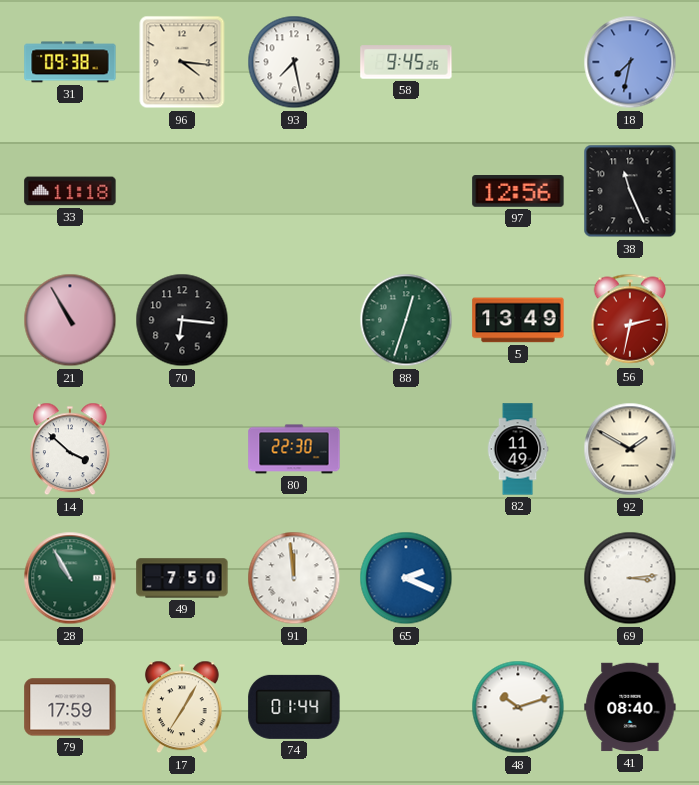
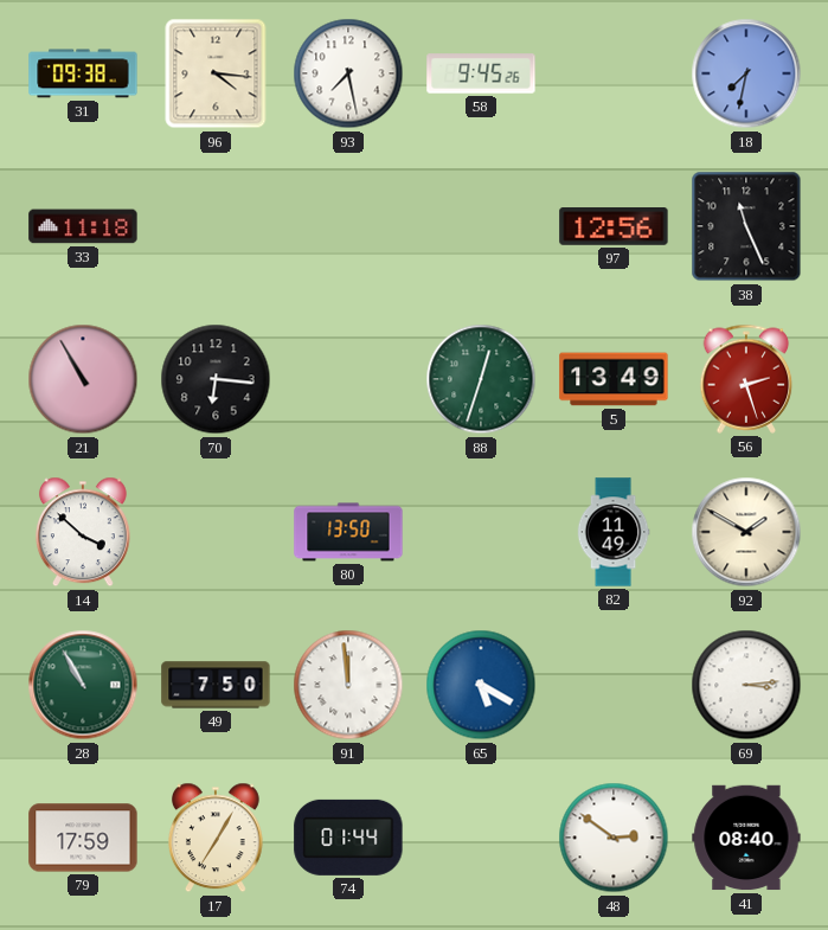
56: 2:32 -> 2:27 (746, 379)
80: 22:30 -> 13:50 (348, 532)
65: 2:19 -> 5:20 (481, 685)
48: 10:12 -> 2:51 (614, 838)
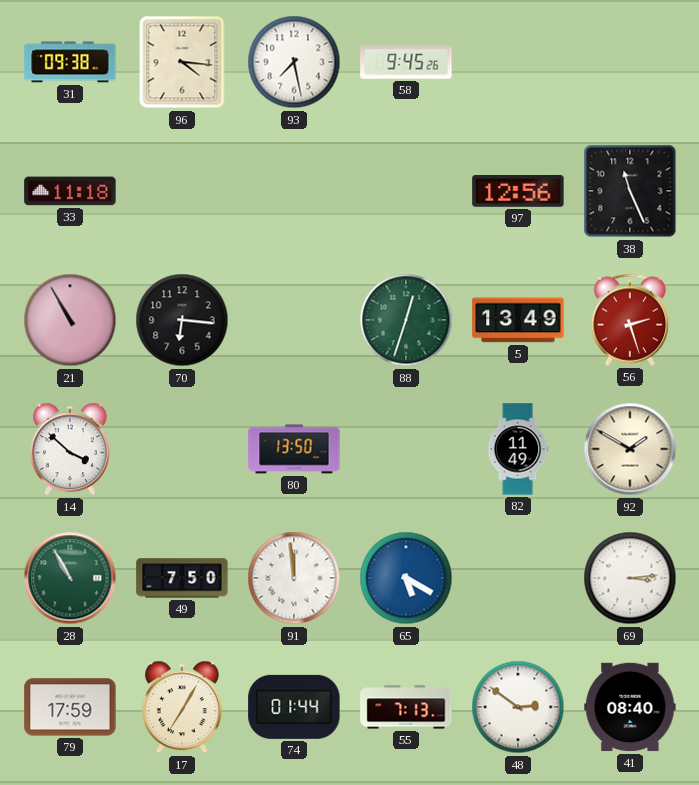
18: 7:32 -> none (746, 73)
55: none -> 7:13 (406, 707)
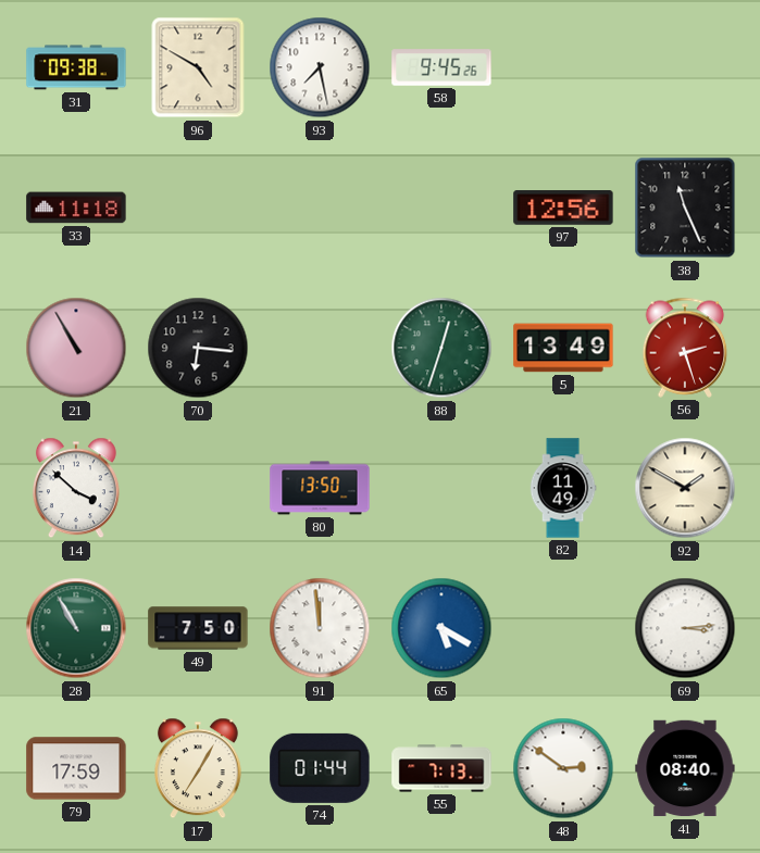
96: 4:16 -> 4:50 (198, 67)
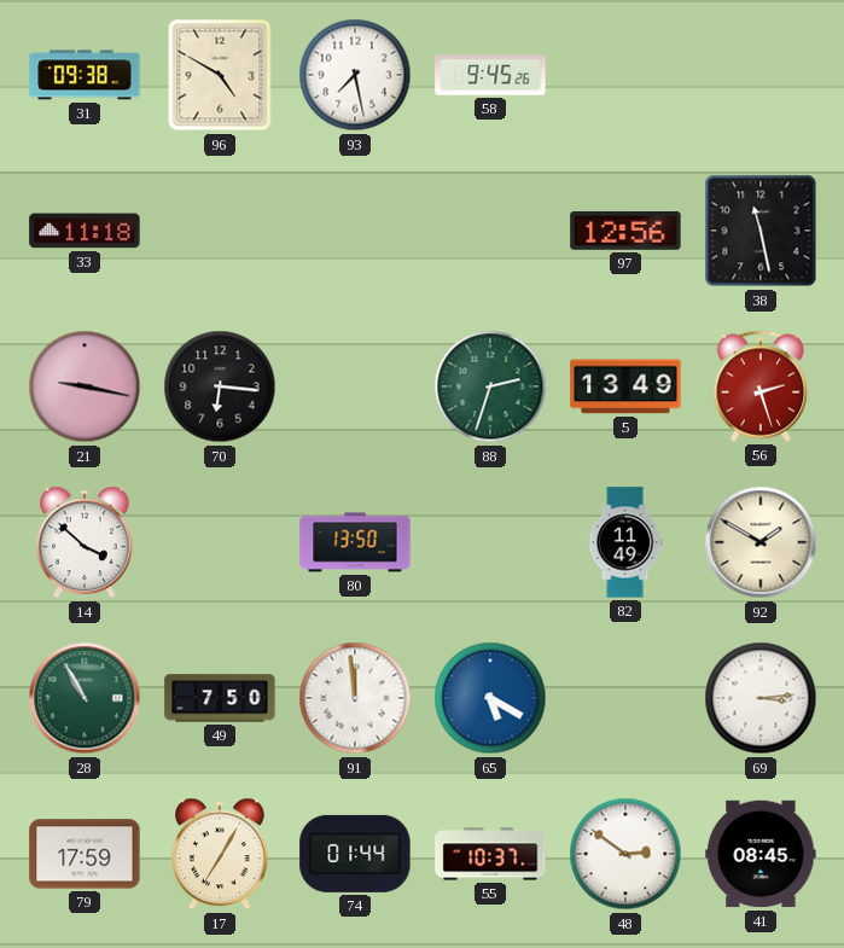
38: 11:26 -> 11:28 (761, 231)
21: 10:55 -> 9:17 (85, 386)
88: 12:33 -> 2:33 (490, 386)
55: 7:13 -> 10:37 (490, 854)
41: 08:40 -> 08:45 (761, 854)
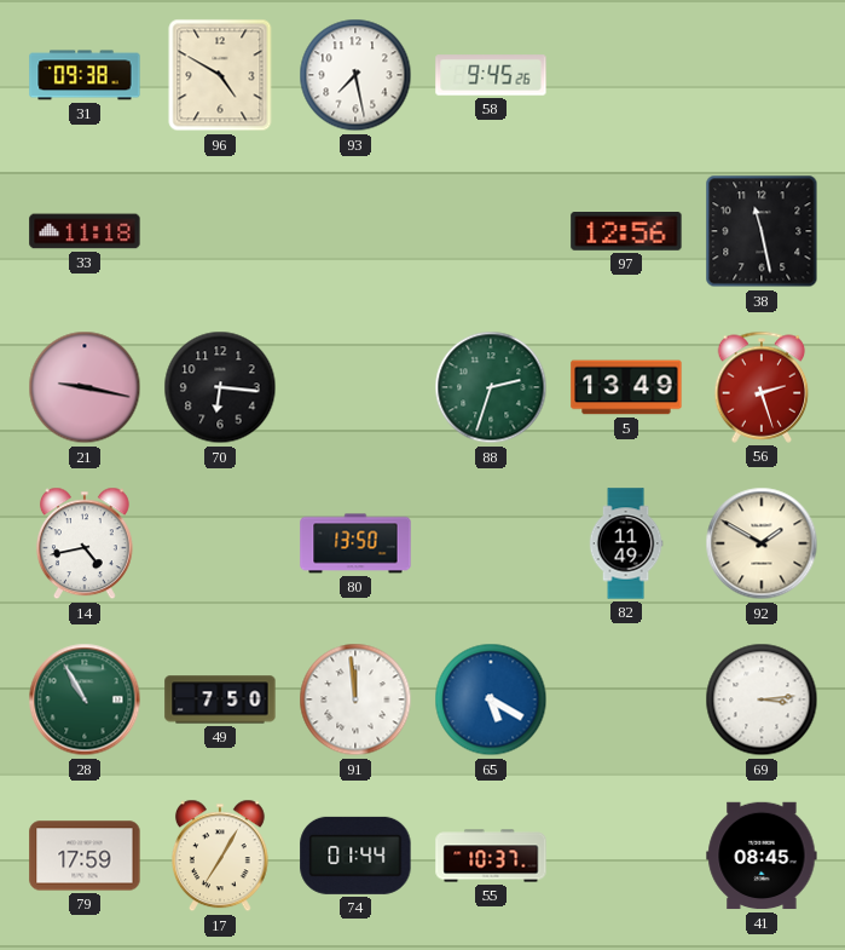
14: 3:52 -> 4:43 (85, 543)
48: 2:51 -> none (625, 854)
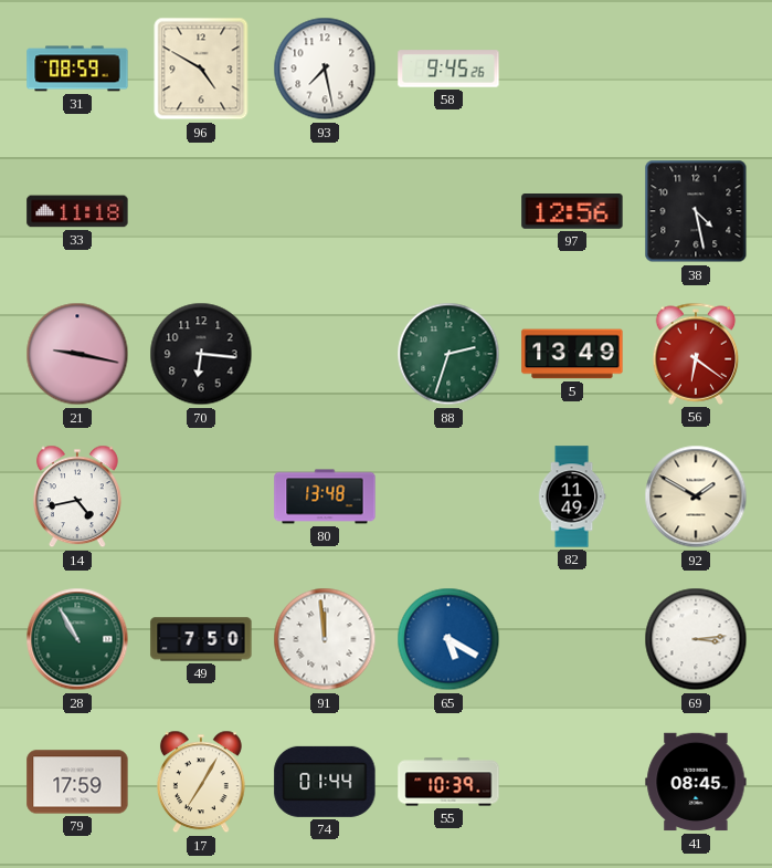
31: 09:38 -> 08:59 (77, 69)
38: 11:28 -> 4:28 (696, 211)
56: 2:27 -> 6:21 (696, 354)
80: 13:50 -> 13:48 (325, 496)
55: 10:37 -> 10:39 (448, 782)
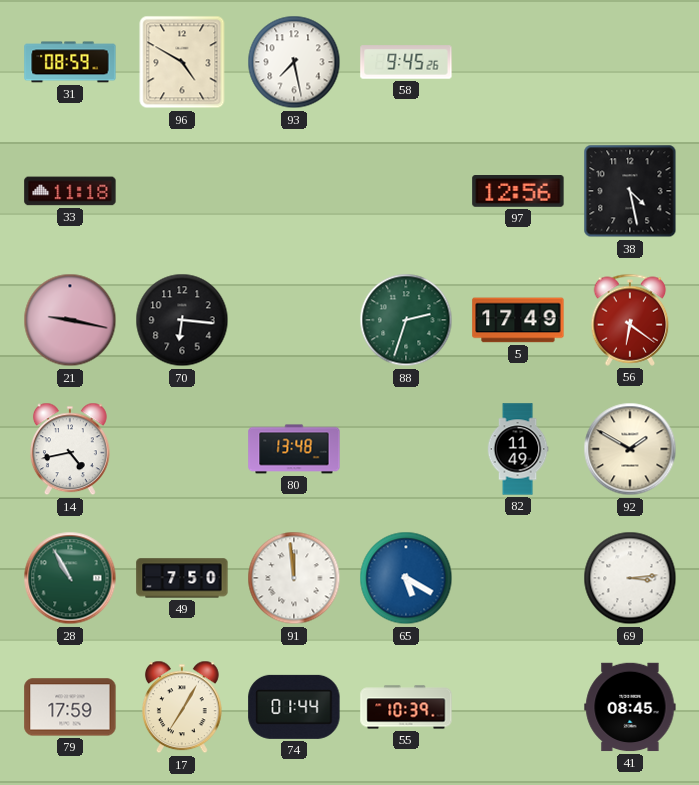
5: 13:49 -> 17:49 (518, 320)
